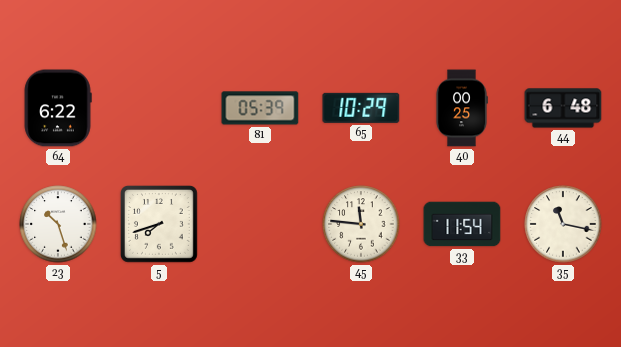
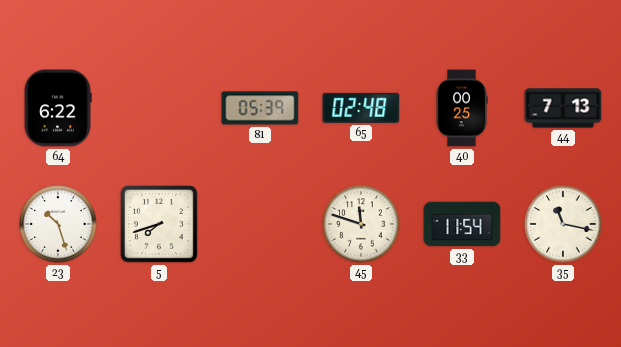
65: 10:29 -> 02:48 (361, 108)
44: 6:48 -> 7:13 (563, 108)
45: 11:46 -> 11:48 (361, 224)
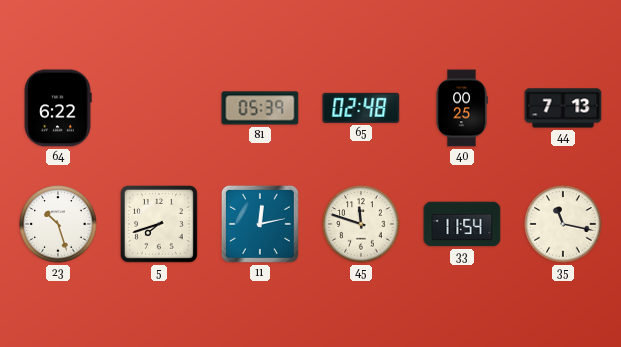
11: none -> 12:13 (260, 224)
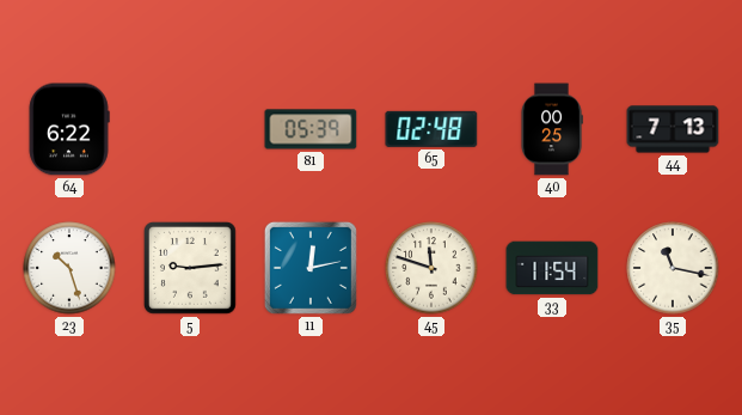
5: 7:42 -> 9:14 (191, 269)
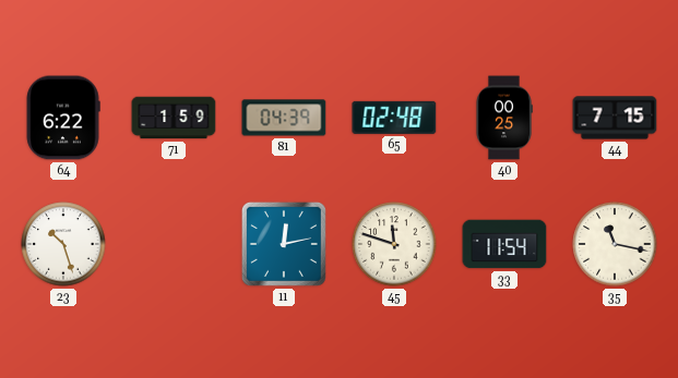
71: none -> 1:59 (174, 118)
81: 05:39 -> 04:39 (284, 118)
44: 7:13 -> 7:15 (615, 118)
5: 9:14 -> none (191, 269)
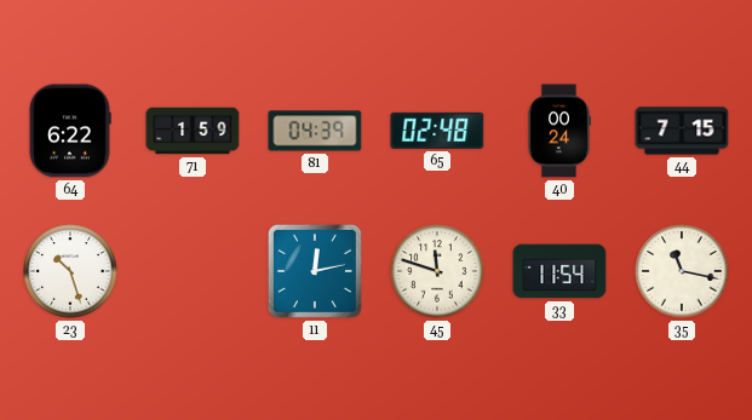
40: 00:25 -> 00:24 (559, 131)
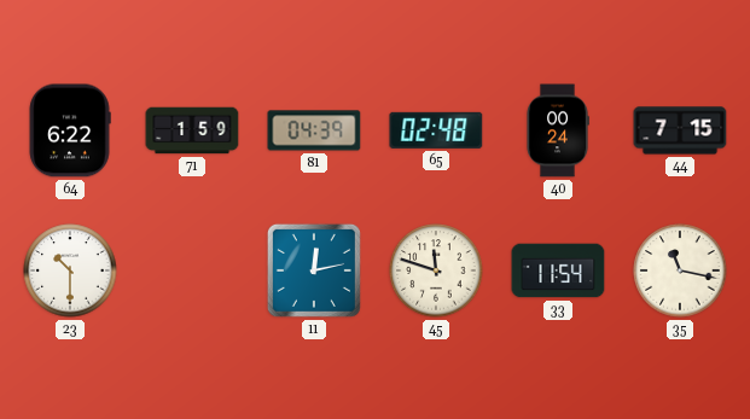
23: 10:27 -> 10:30 (70, 270)
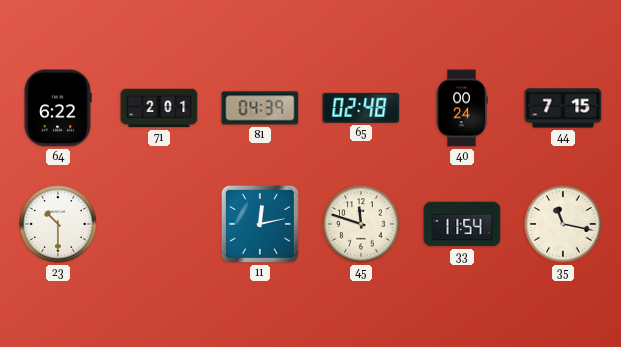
71: 1:59 -> 2:01 (159, 108)
